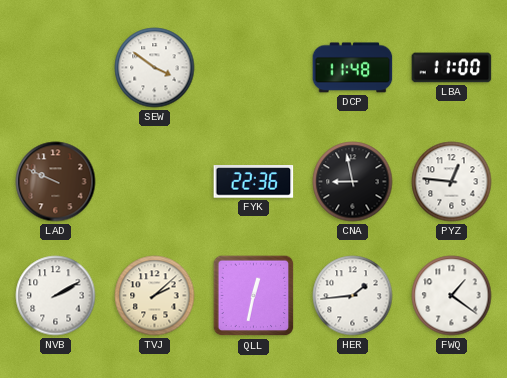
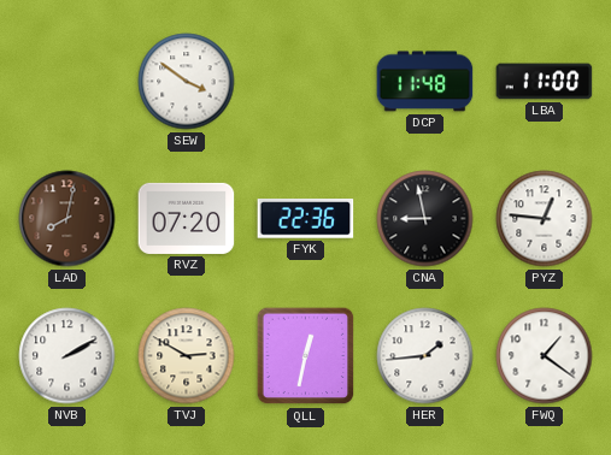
LAD: 9:49 -> 8:02 (67, 219)
RVZ: none -> 07:20 (187, 218)
TVJ: 2:08 -> 2:50 (187, 356)
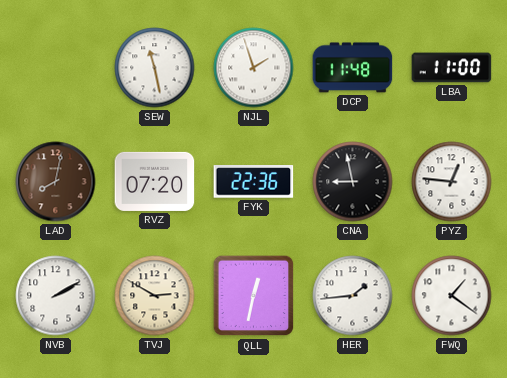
SEW: 3:51 -> 11:28 (155, 68)
NJL: none -> 1:57 (254, 68)
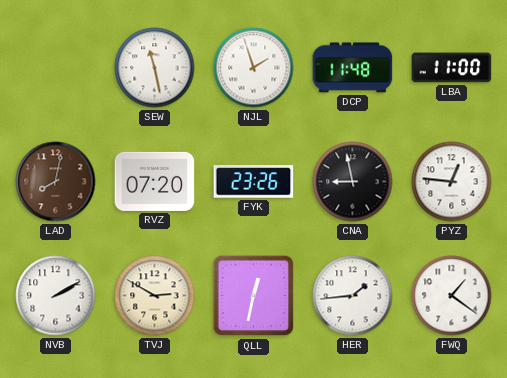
FYK: 22:36 -> 23:26 (254, 182)
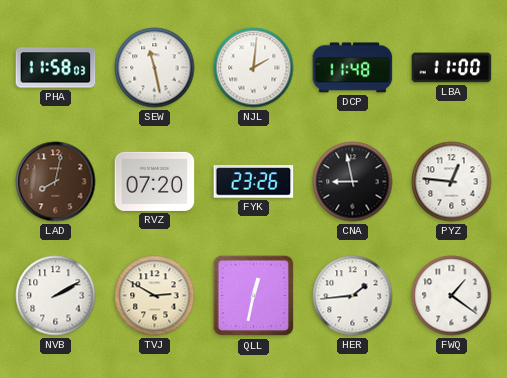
PHA: none -> 11:58 (56, 68)
NJL: 1:57 -> 2:01 (254, 68)
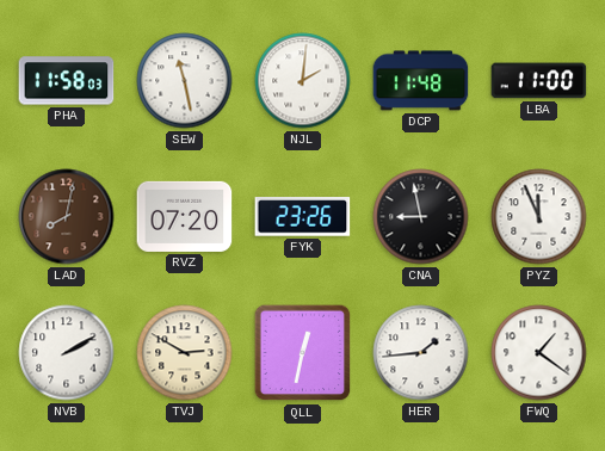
PYZ: 12:46 -> 11:56 (539, 217)
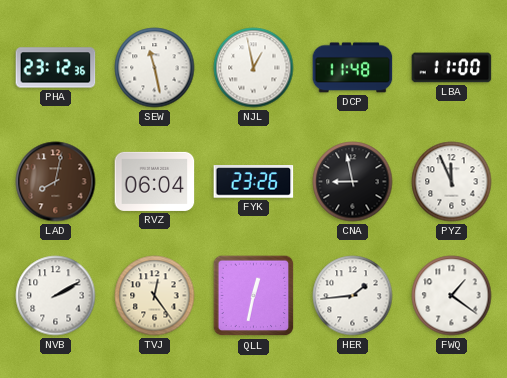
PHA: 11:58 -> 23:12 (56, 68)
NJL: 2:01 -> 12:58 (254, 68)
RVZ: 07:20 -> 06:04 (155, 181)
TVJ: 2:50 -> 12:24 (155, 296)
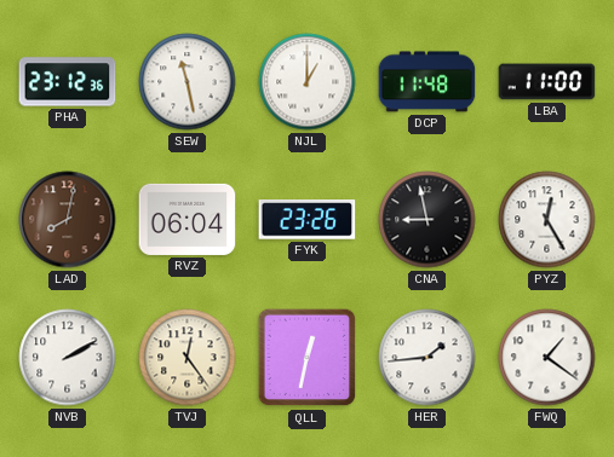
NJL: 12:58 -> 1:00 (308, 82)
PYZ: 11:56 -> 12:25 (547, 220)
